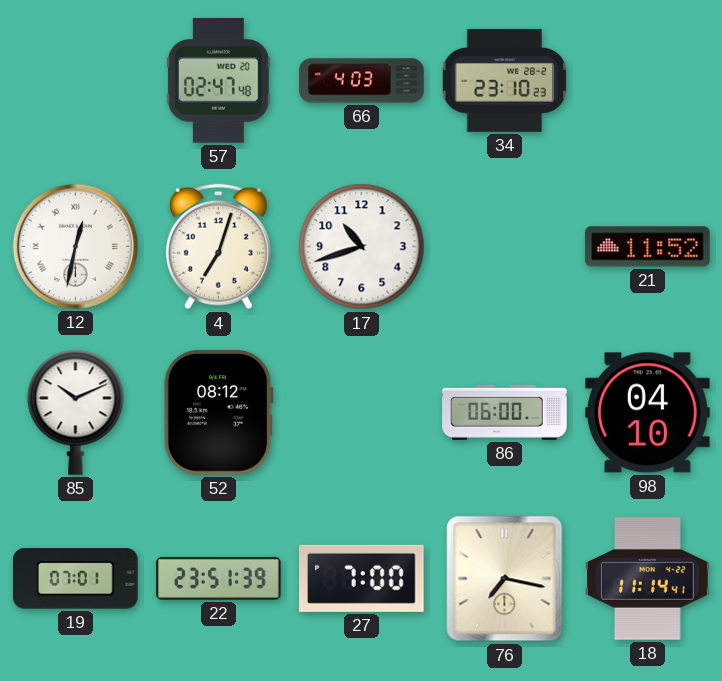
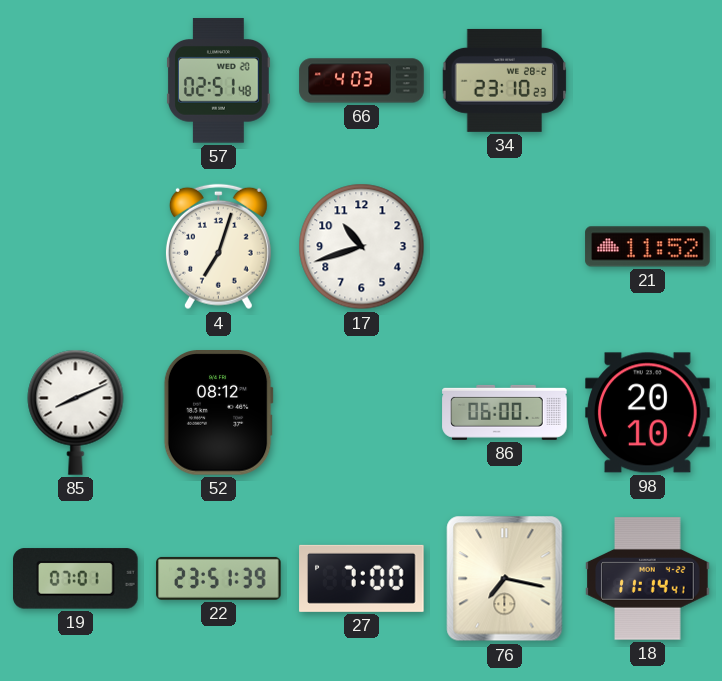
57: 02:47 -> 02:51 (218, 81)
12: 12:32 -> none (75, 246)
85: 10:11 -> 8:11 (76, 412)
98: 04:10 -> 20:10 (648, 413)
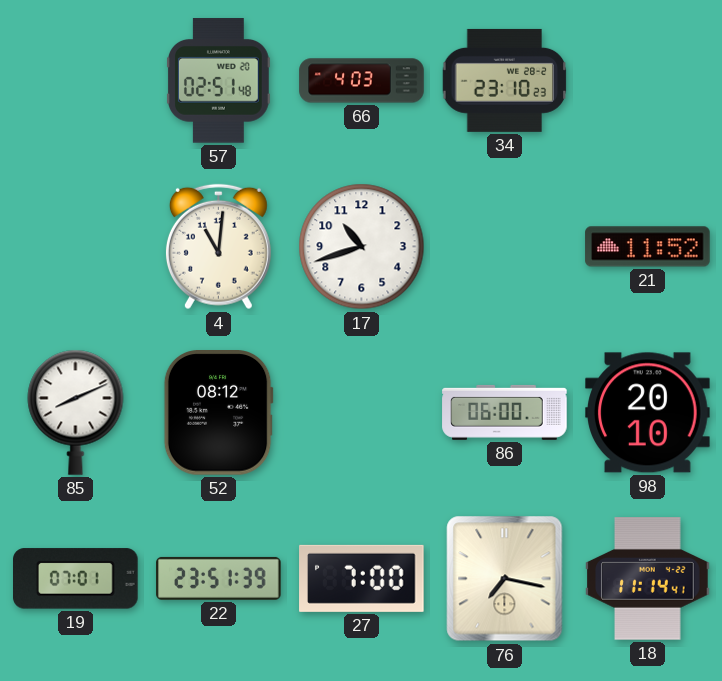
4: 7:03 -> 11:01 (218, 247)
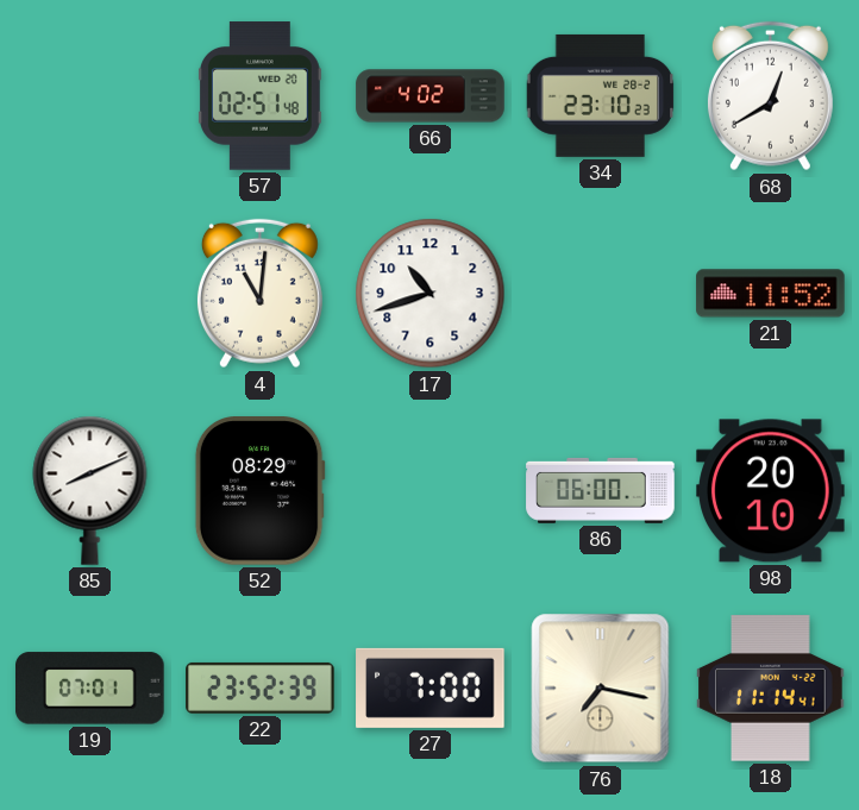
66: 4:03 -> 4:02 (431, 96)
68: none -> 12:40 (770, 96)
52: 08:12 -> 08:29 (259, 491)
22: 23:51 -> 23:52 (261, 687)
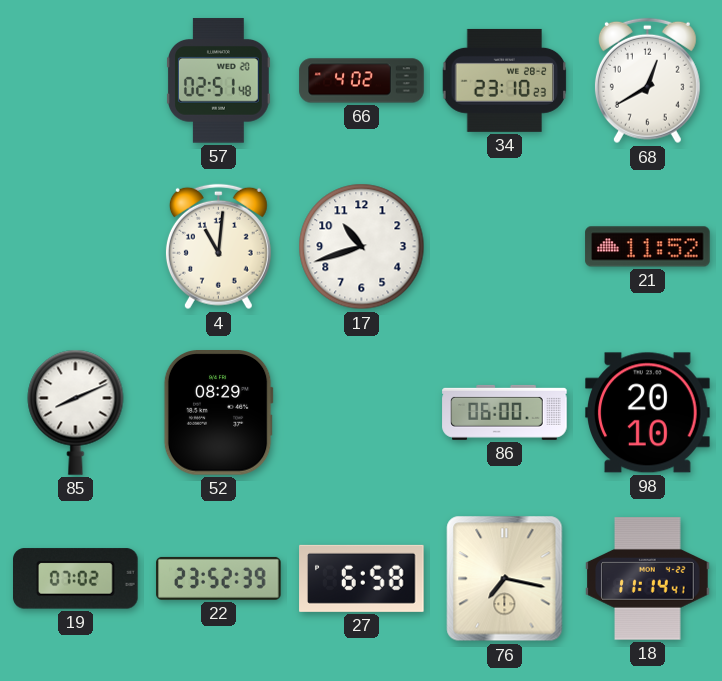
19: 07:01 -> 07:02 (76, 579)
27: 7:00 -> 6:58 (362, 578)
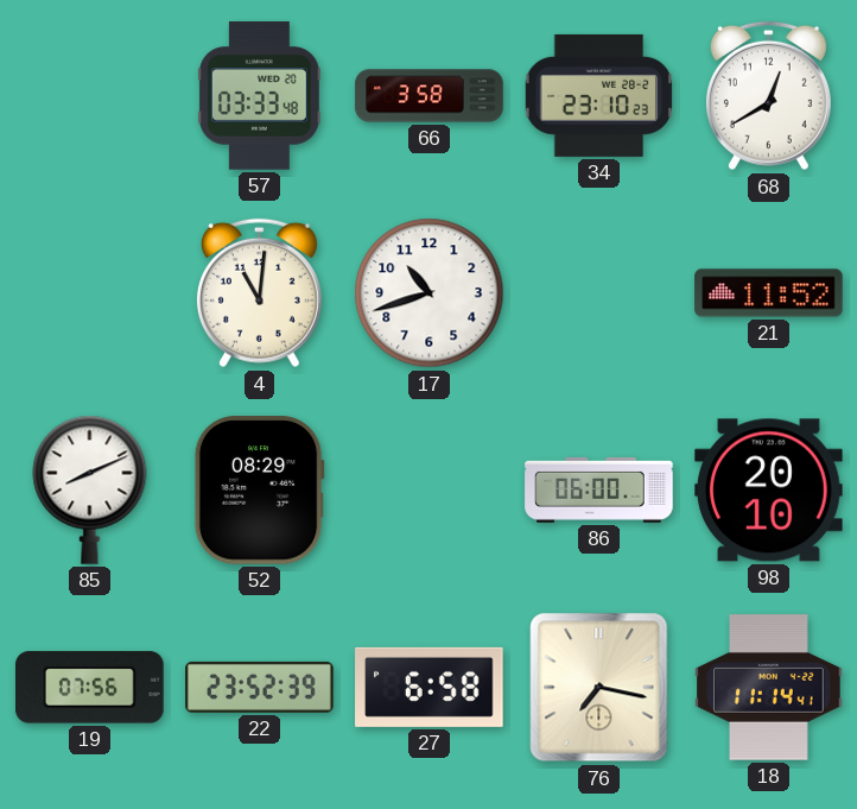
57: 02:51 -> 03:33 (259, 96)
66: 4:02 -> 3:58 (430, 96)
19: 07:02 -> 07:56 (90, 688)
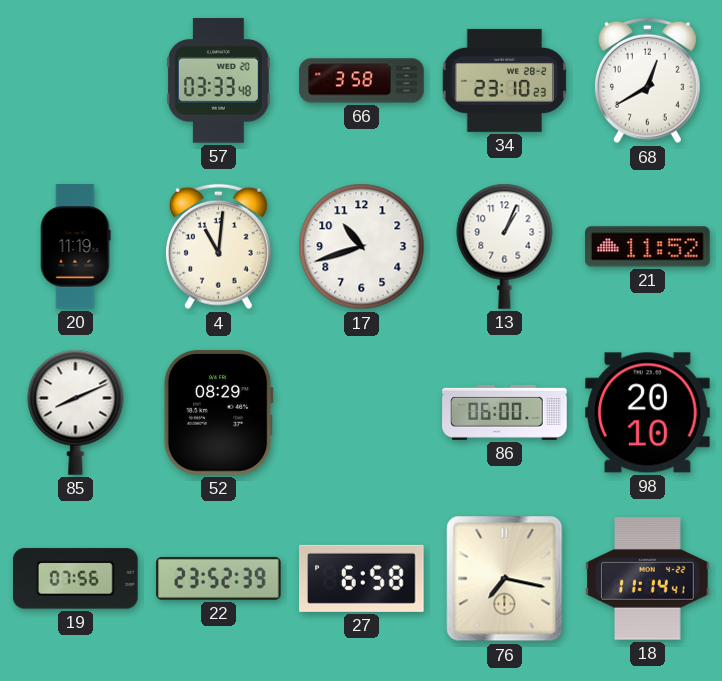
20: none -> 11:19 (75, 247)
13: none -> 1:04 (505, 246)
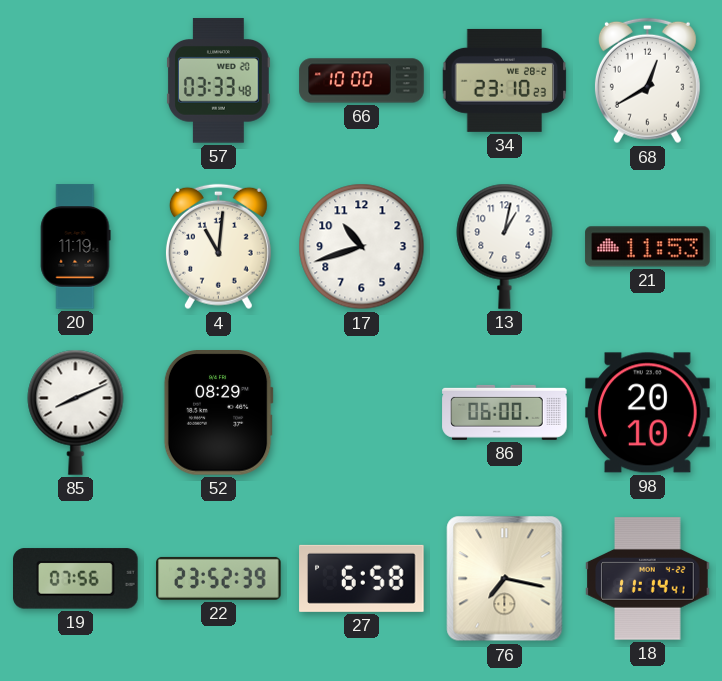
66: 3:58 -> 10:00 (362, 81)
13: 1:04 -> 1:02 (505, 246)
21: 11:52 -> 11:53 (648, 247)
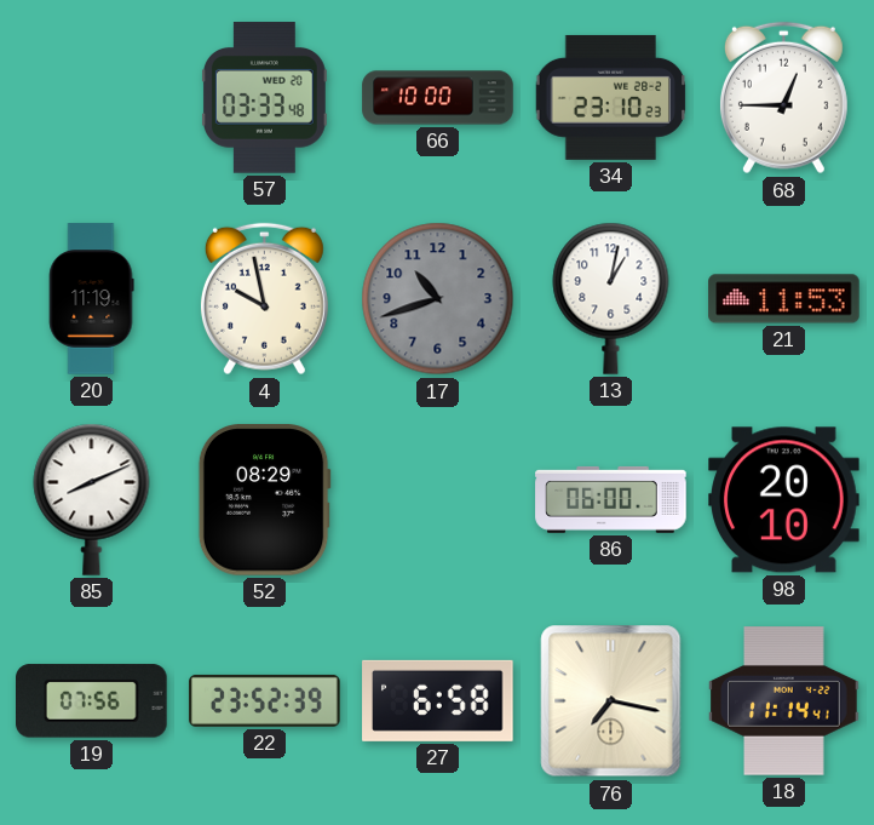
68: 12:40 -> 12:45 (783, 98)
4: 11:01 -> 9:58 (264, 299)
17 dial: white -> grey (438, 299)
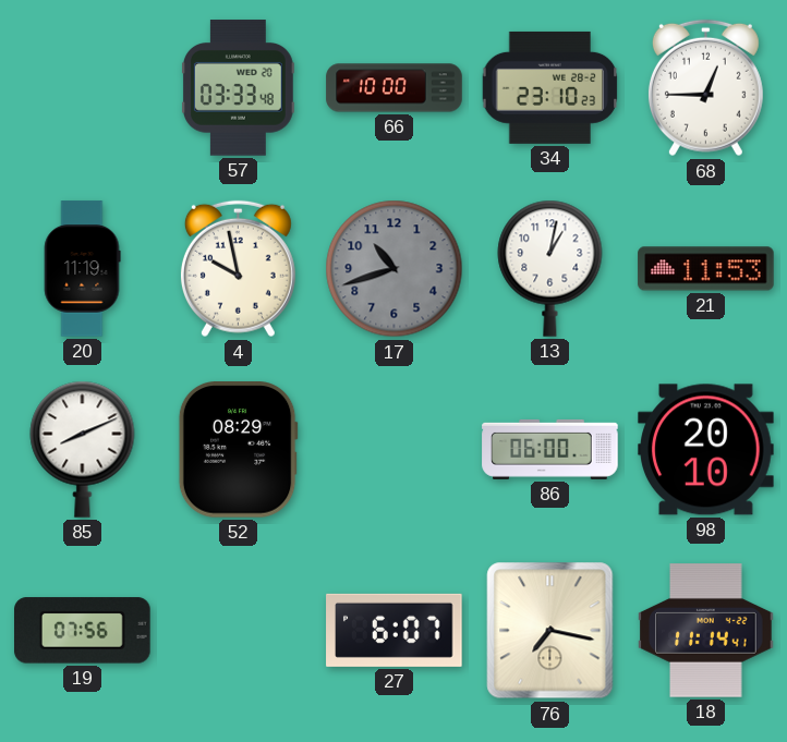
22: 23:52 -> none (265, 700)
27: 6:58 -> 6:07 (395, 630)
